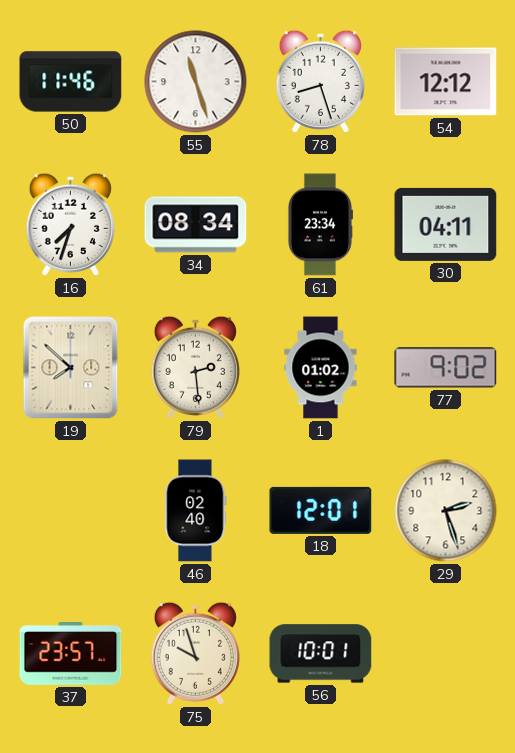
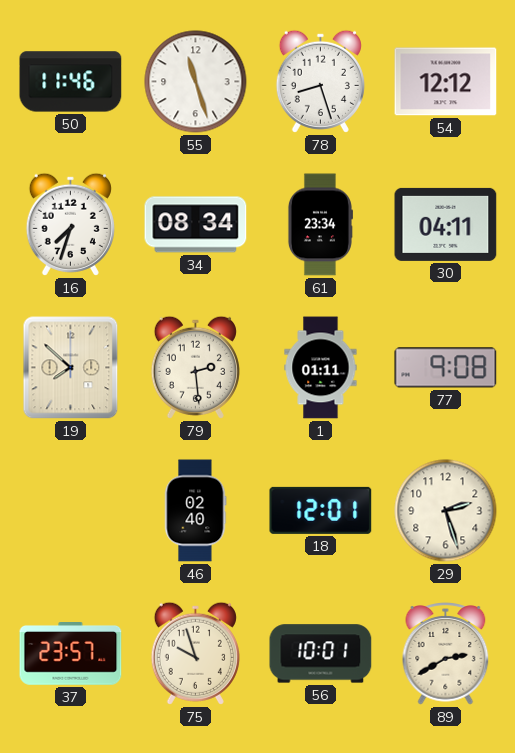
1: 01:02 -> 01:11 (321, 368)
77: 9:02 -> 9:08 (446, 368)
89: none -> 2:40 (446, 654)
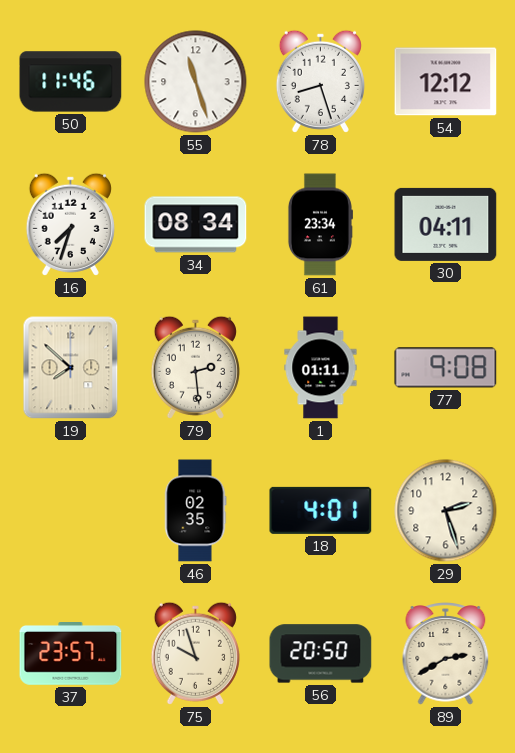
46: 02:40 -> 02:35 (195, 511)
18: 12:01 -> 4:01 (321, 510)
56: 10:01 -> 20:50 (321, 654)
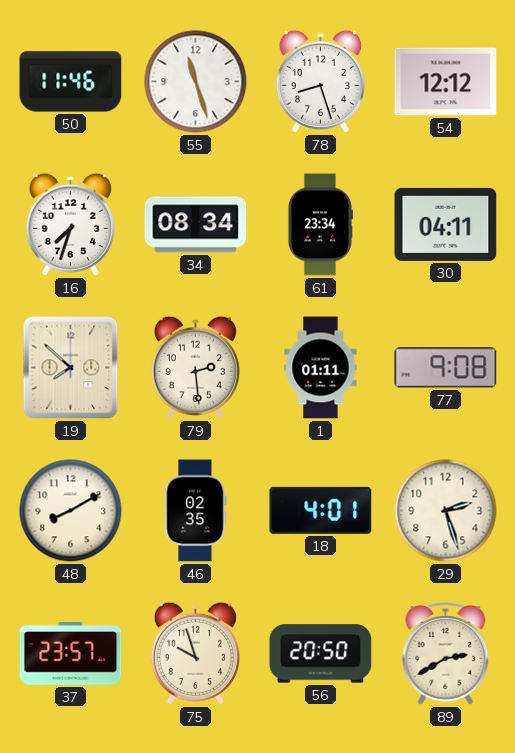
48: none -> 8:10 (71, 511)
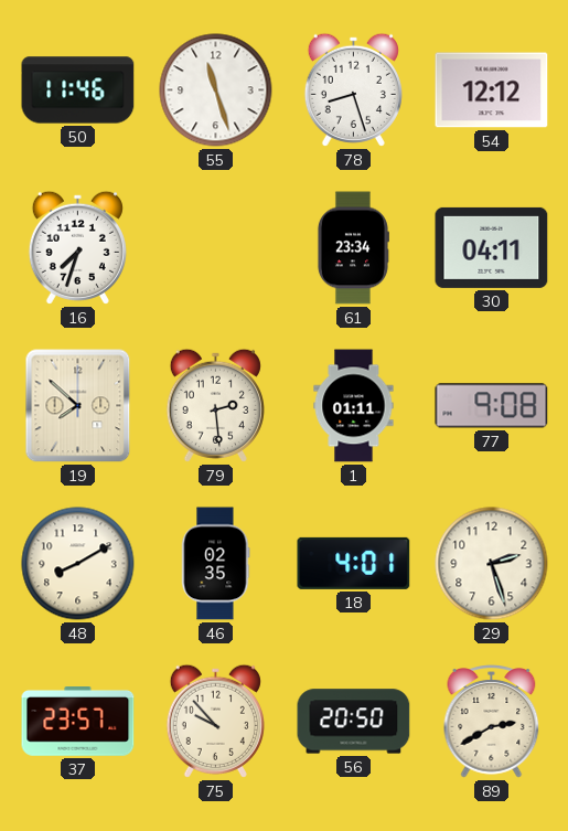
34: 08:34 -> none (196, 225)
75: 9:57 -> 9:53 (215, 721)
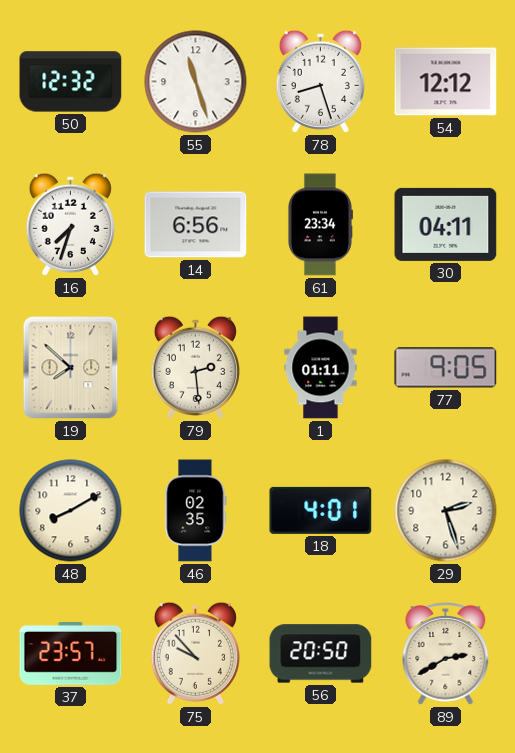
50: 11:46 -> 12:32 (71, 82)
14: none -> 6:56 (196, 225)
77: 9:08 -> 9:05 (446, 368)
